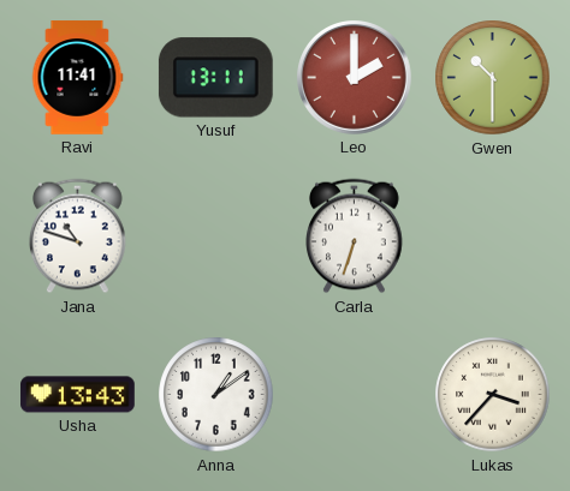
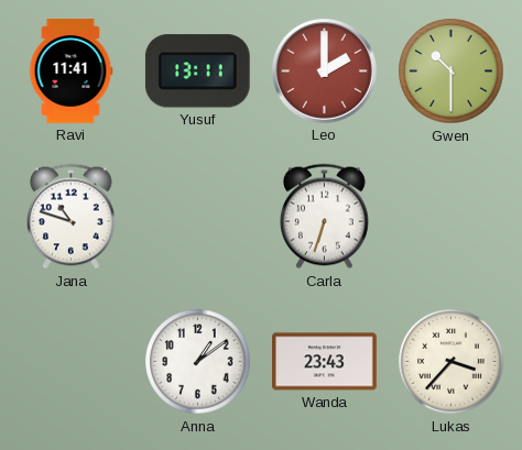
Usha: 13:43 -> none (78, 395)
Wanda: none -> 23:43 (325, 362)
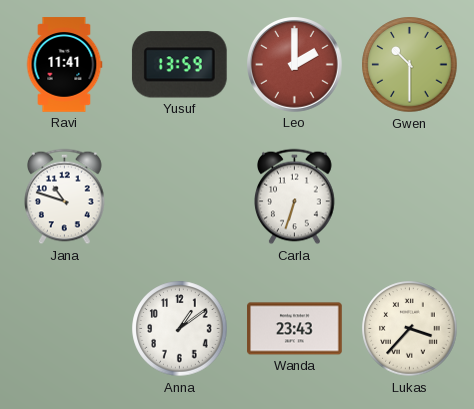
Yusuf: 13:11 -> 13:59 (179, 65)
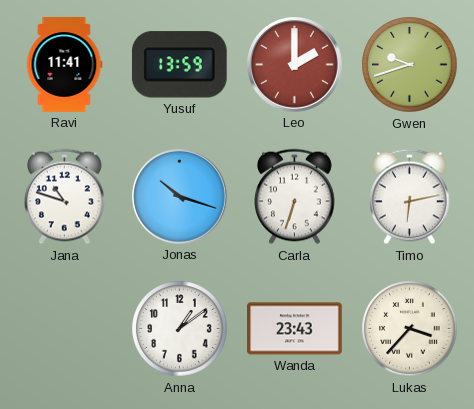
Gwen: 10:30 -> 9:42 (410, 65)
Jonas: none -> 10:18 (180, 197)
Timo: none -> 6:13 (410, 197)
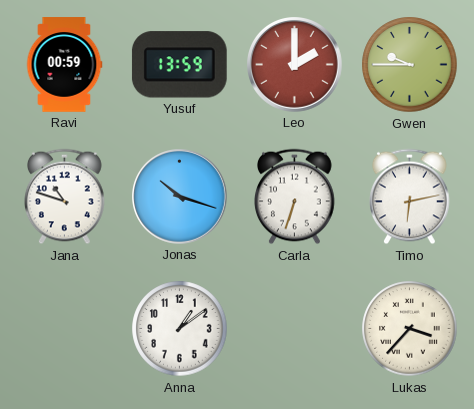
Ravi: 11:41 -> 00:59 (64, 65)
Gwen: 9:42 -> 9:45 (410, 65)
Wanda: 23:43 -> none (295, 329)
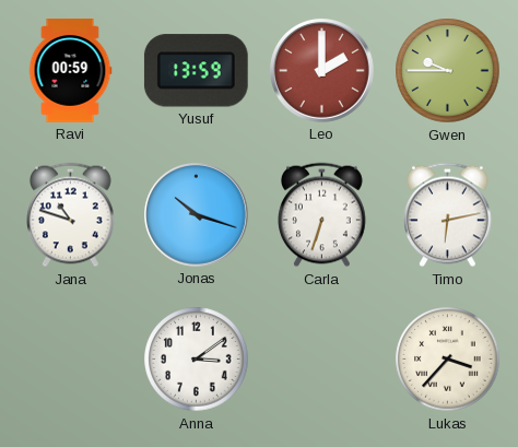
Anna: 1:09 -> 3:09 (197, 360)
